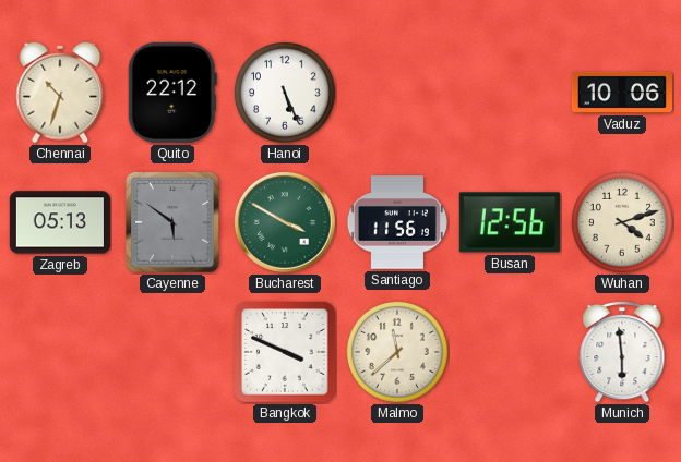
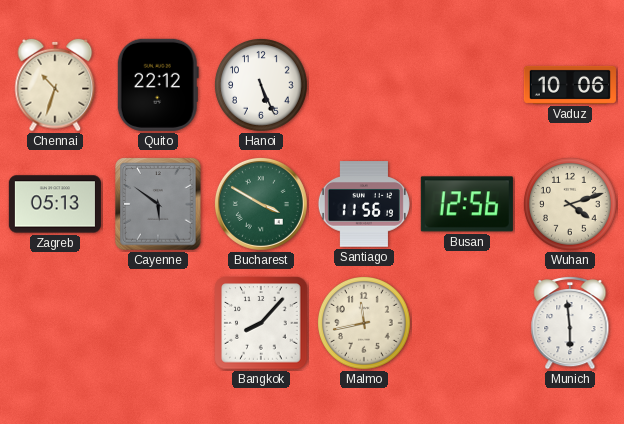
Bangkok: 3:49 -> 8:07 (261, 323)
Malmo: 11:38 -> 11:43 (365, 324)
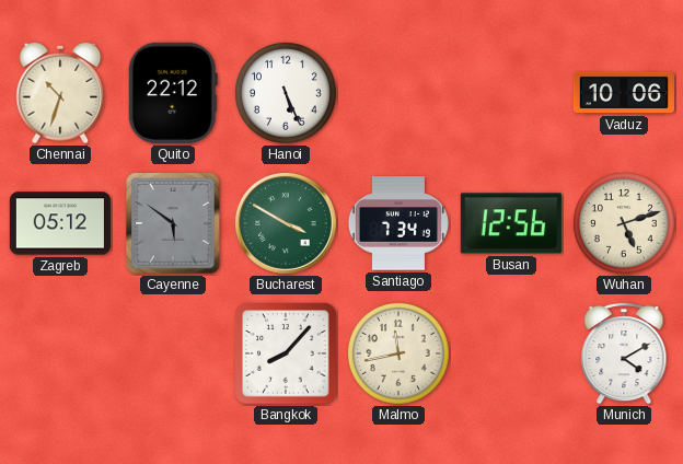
Zagreb: 05:13 -> 05:12 (60, 223)
Santiago: 11:56 -> 7:34 (398, 223)
Wuhan: 4:12 -> 5:12 (625, 224)
Munich: 5:59 -> 4:10 (624, 353)
